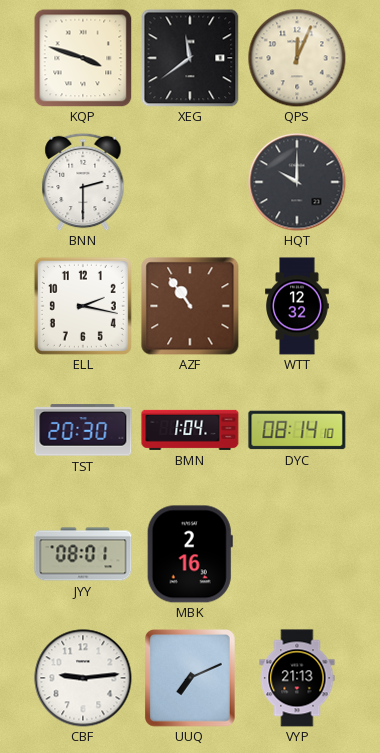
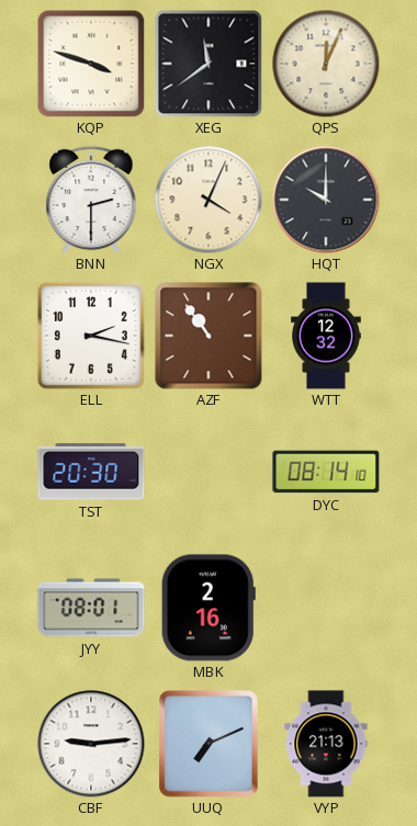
NGX: none -> 4:04 (208, 200)
BMN: 1:04 -> none (190, 430)
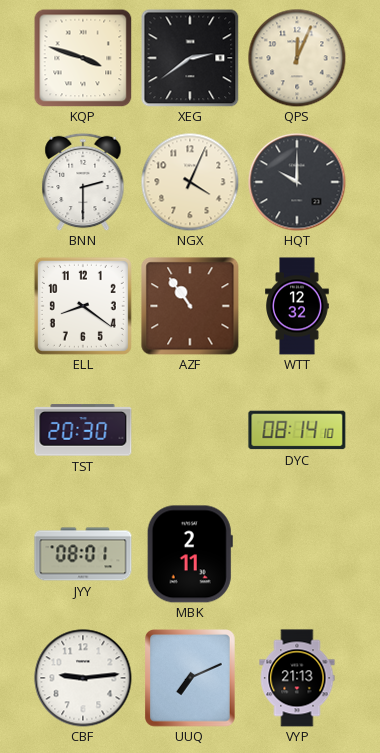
XEG: 11:39 -> 2:39 (190, 58)
ELL: 2:17 -> 8:21 (83, 306)
MBK: 2:16 -> 2:11 (190, 554)
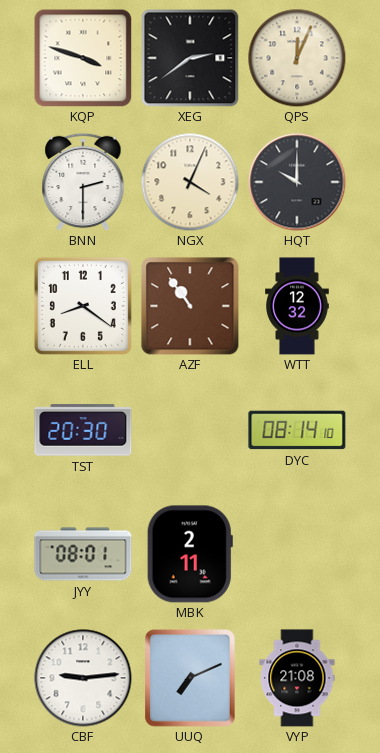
VYP: 21:13 -> 21:08 (297, 678)
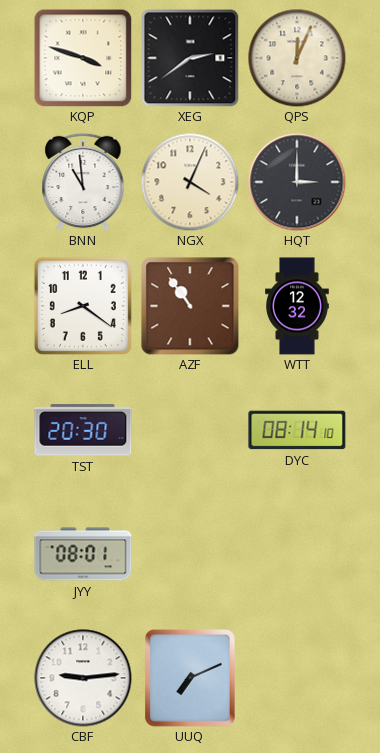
BNN: 2:30 -> 10:59 (83, 182)
HQT: 10:00 -> 3:00 (297, 182)
MBK: 2:11 -> none (190, 554)
VYP: 21:08 -> none (297, 678)
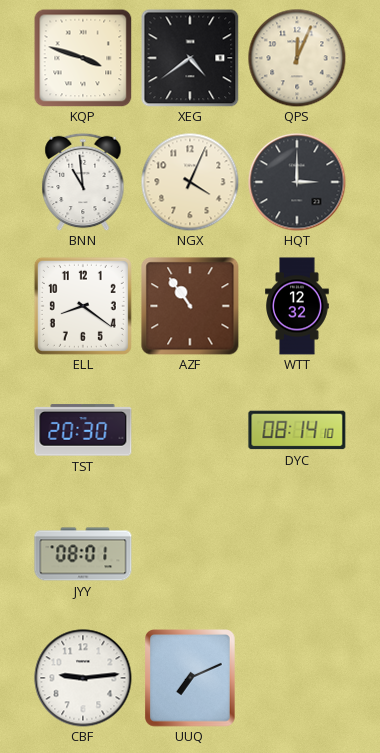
XEG: 2:39 -> 4:39 (190, 58)
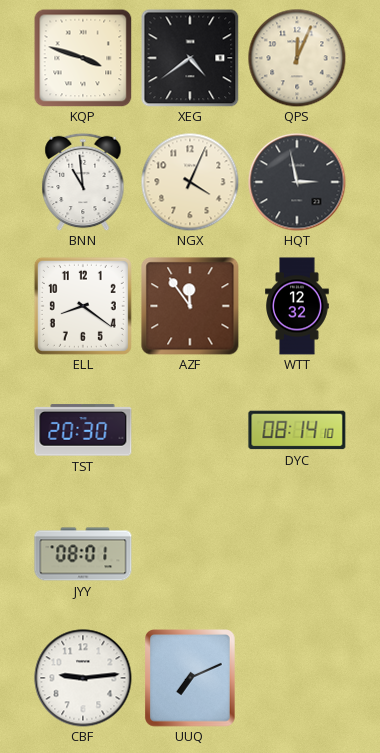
HQT: 3:00 -> 2:58 (297, 182)
AZF: 10:54 -> 11:54 (190, 306)
